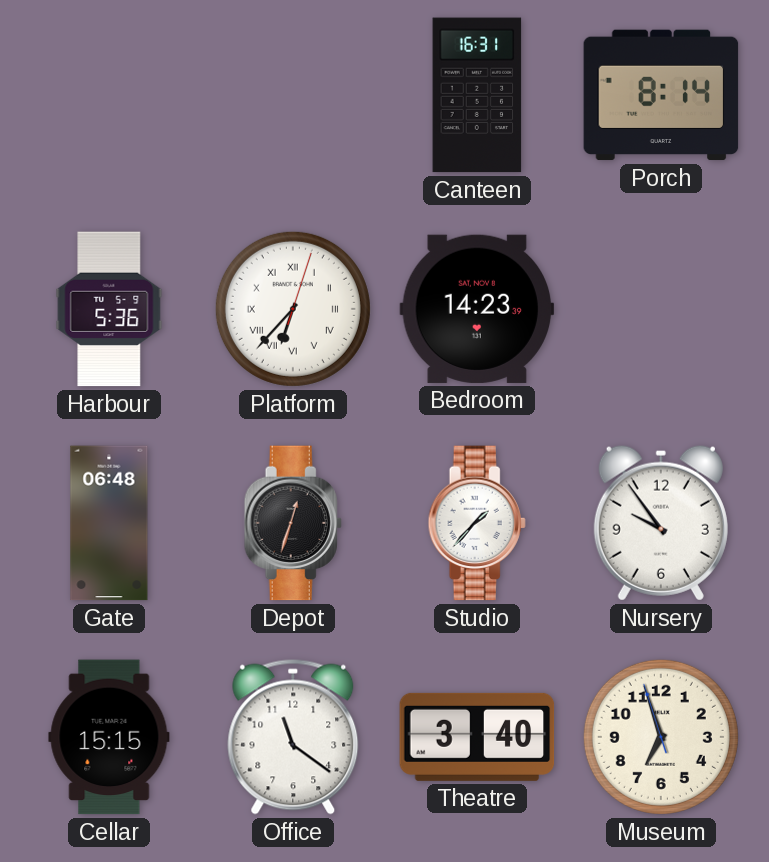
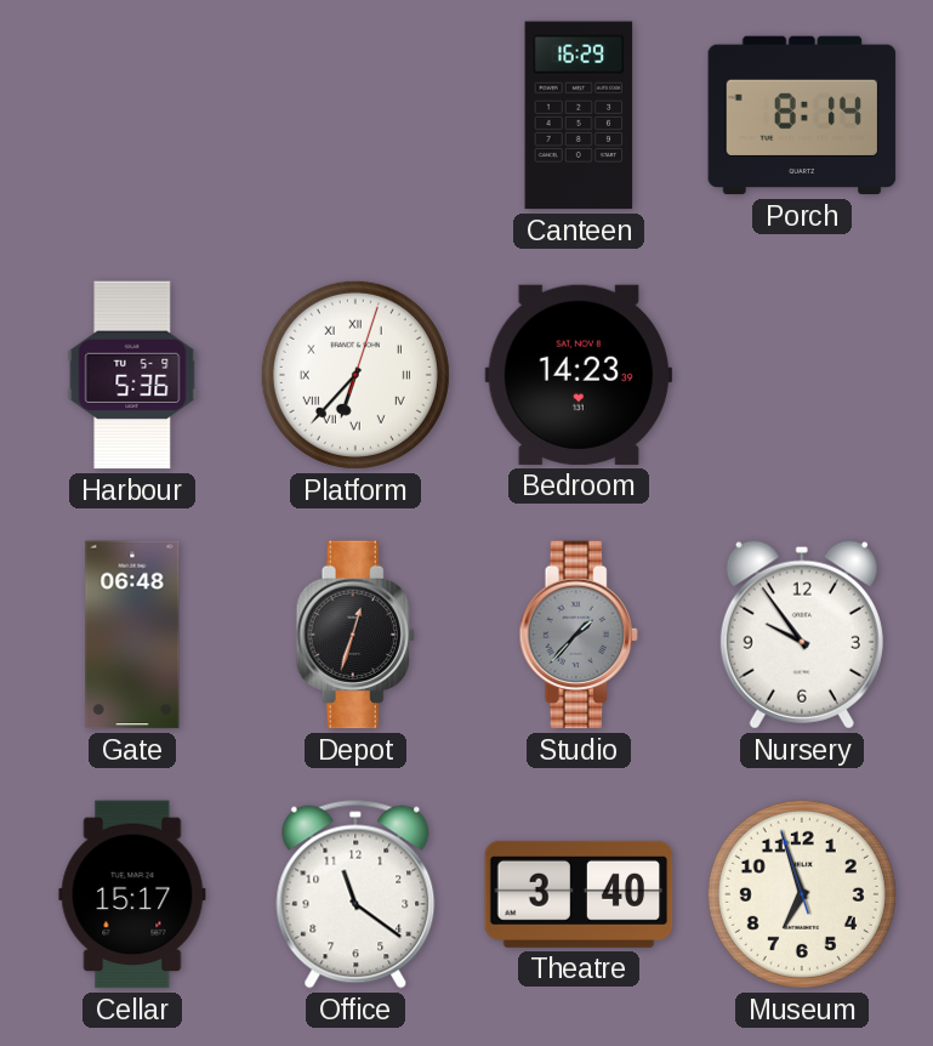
Canteen: 16:31 -> 16:29 (579, 115)
Studio dial: white -> grey (579, 635)
Cellar: 15:15 -> 15:17 (132, 894)
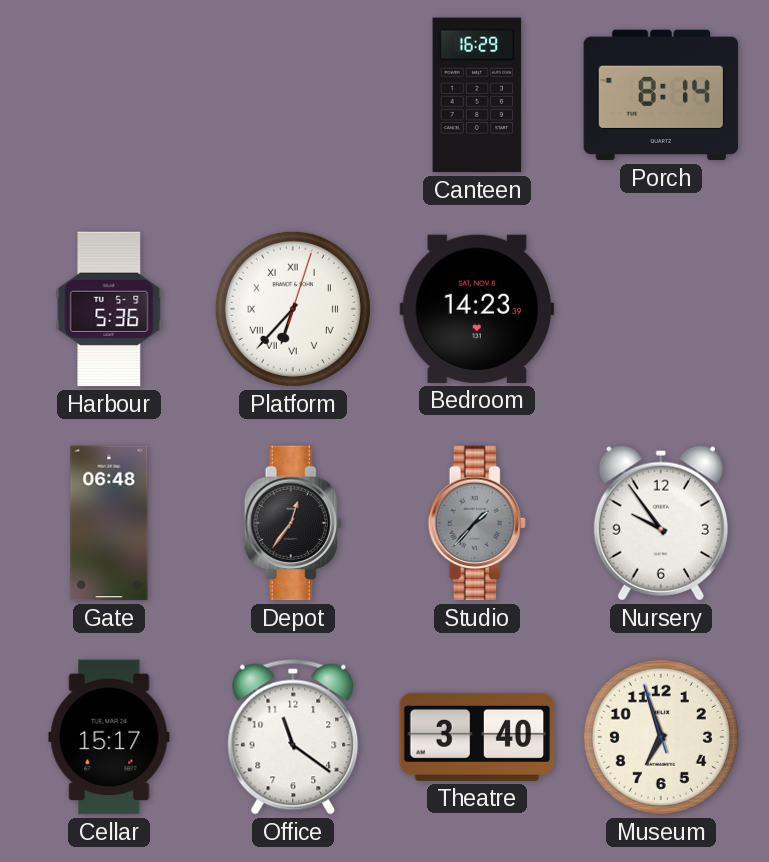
Depot: 12:33 -> 12:36 (293, 523)
